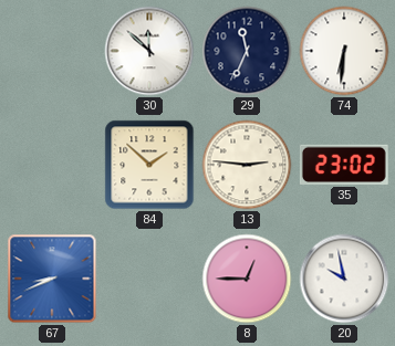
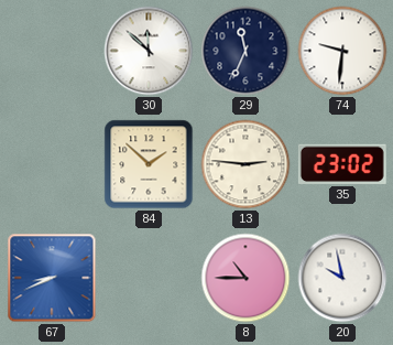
74: 6:31 -> 9:31 (342, 51)
8: 12:45 -> 10:45 (245, 278)
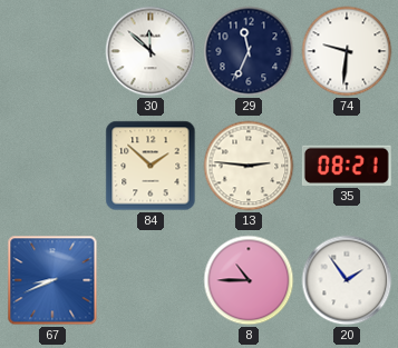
35: 23:02 -> 08:21 (347, 166)
20: 9:58 -> 1:54 (347, 280)
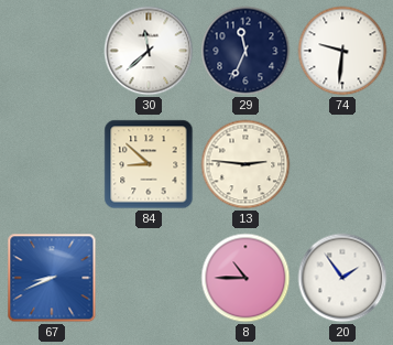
30: 11:52 -> 11:38 (149, 51)
84: 1:52 -> 8:52 (149, 164)
35: 08:21 -> none (347, 166)
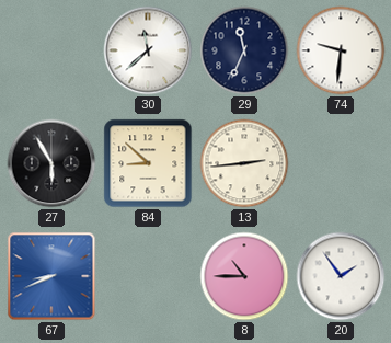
27: none -> 5:55 (51, 163)
13: 2:46 -> 2:44 (244, 163)
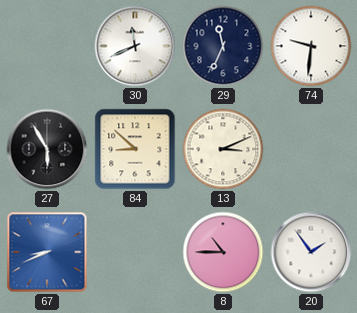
30: 11:38 -> 11:41 (135, 46)
13: 2:44 -> 3:11 (223, 149)
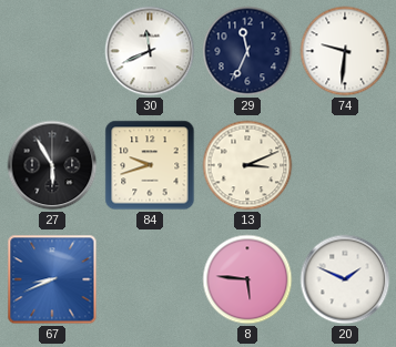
84: 8:52 -> 9:42 (150, 165)
8: 10:45 -> 5:46 (247, 279)
20: 1:54 -> 1:49 (345, 279)
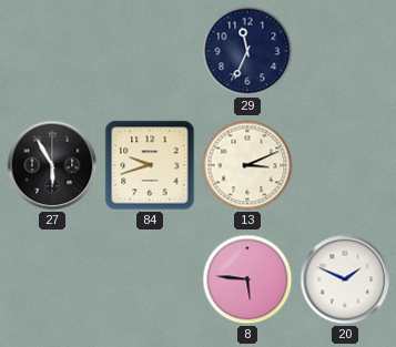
30: 11:41 -> none (150, 51)
74: 9:31 -> none (345, 51)
67: 8:41 -> none (52, 279)
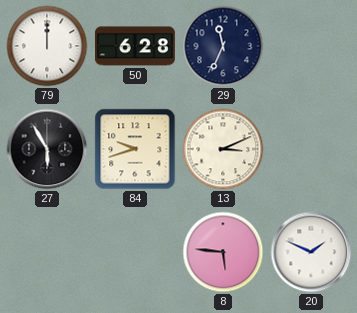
79: none -> 12:00 (47, 46)
50: none -> 6:28 (136, 46)
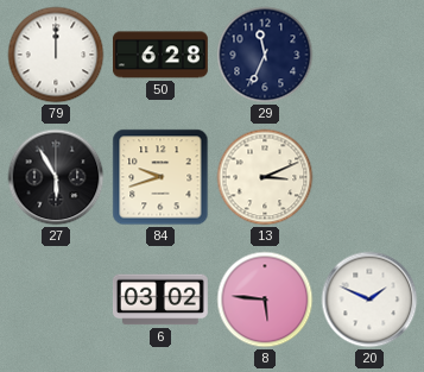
6: none -> 03:02 (160, 300)
